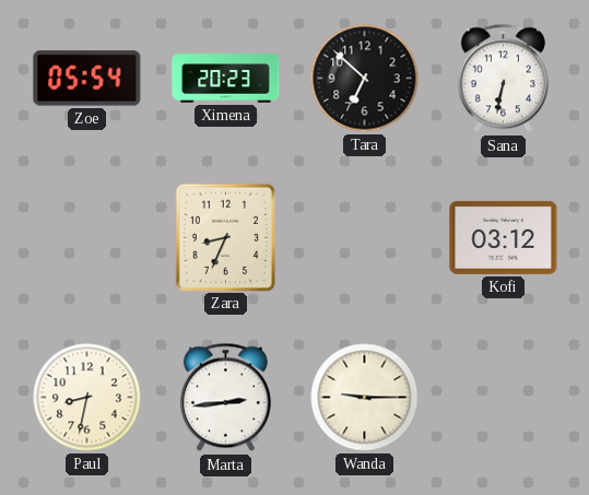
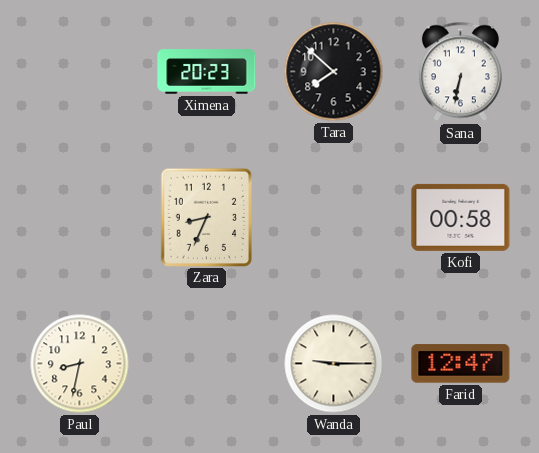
Zoe: 05:54 -> none (87, 79)
Tara: 6:52 -> 7:52 (334, 72)
Kofi: 03:12 -> 00:58 (461, 217)
Marta: 2:44 -> none (225, 398)
Farid: none -> 12:47 (461, 364)
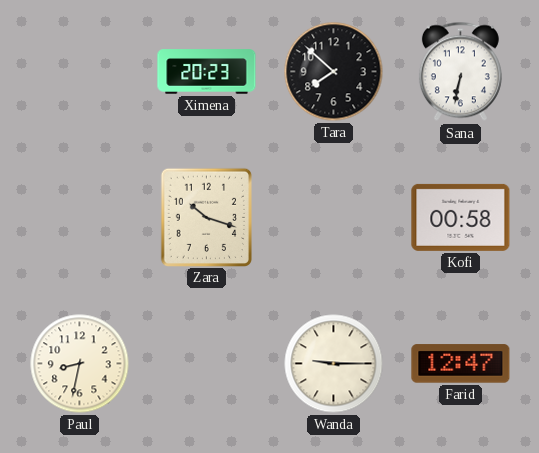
Zara: 8:34 -> 10:18 (206, 217)
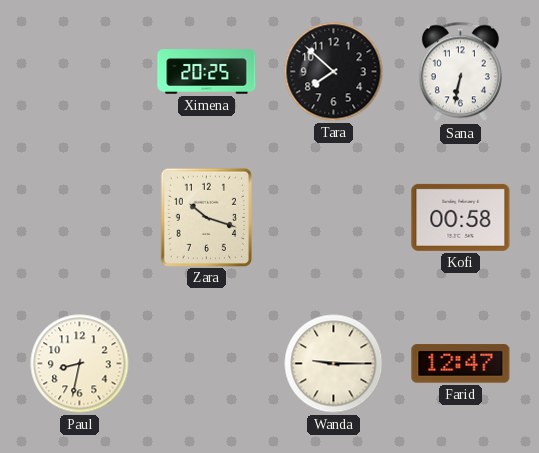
Ximena: 20:23 -> 20:25 (207, 72)
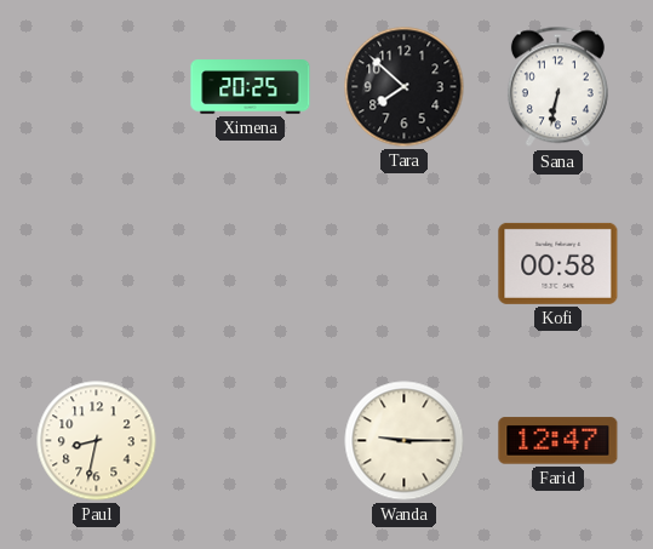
Zara: 10:18 -> none (206, 217)
